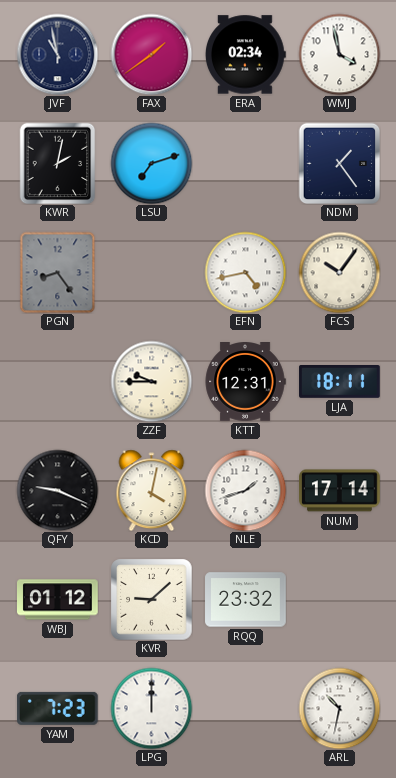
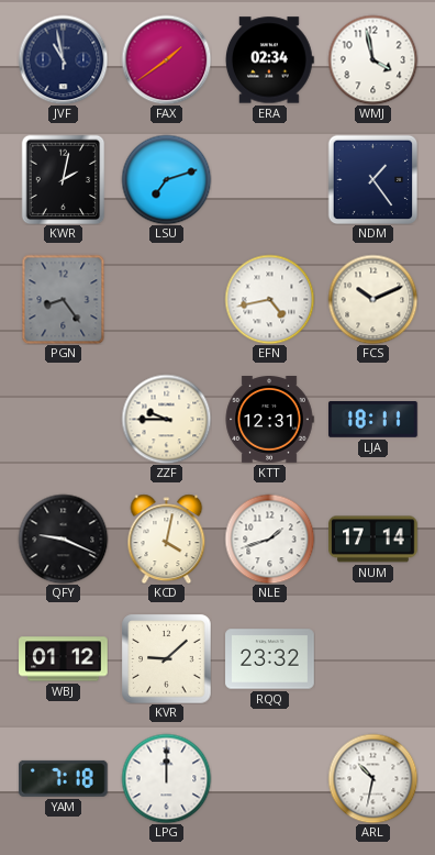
FCS: 10:06 -> 10:11 (372, 299)
YAM: 7:23 -> 7:18 (63, 778)
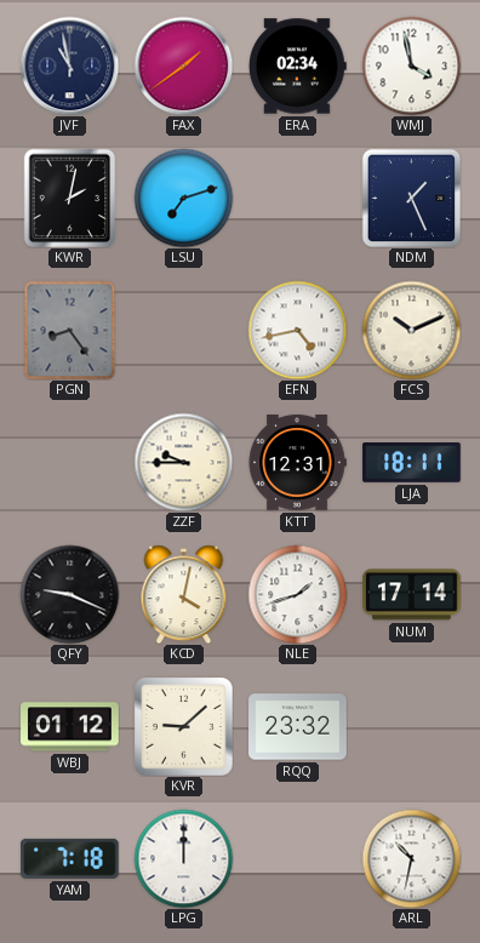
NDM: 1:24 -> 1:26 (411, 198)
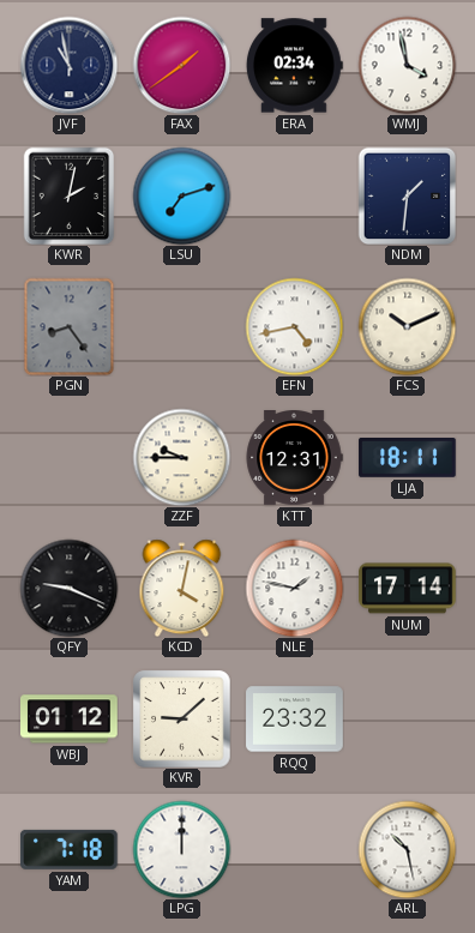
NDM: 1:26 -> 1:31 (407, 195)
NLE: 1:42 -> 1:47 (294, 588)
ARL: 10:32 -> 10:28 (407, 849)
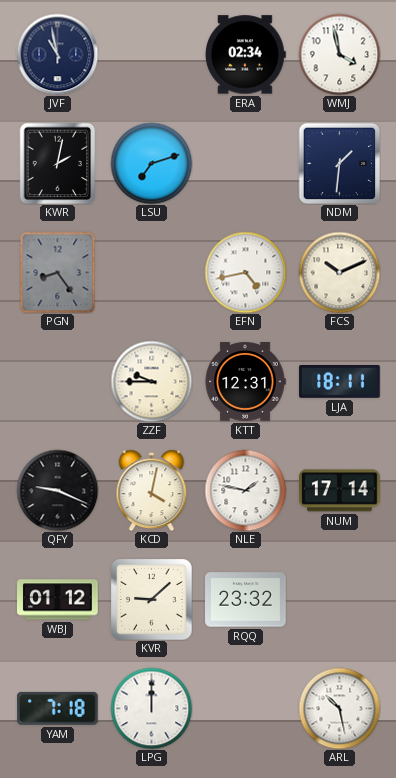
FAX: 1:39 -> none (181, 65)
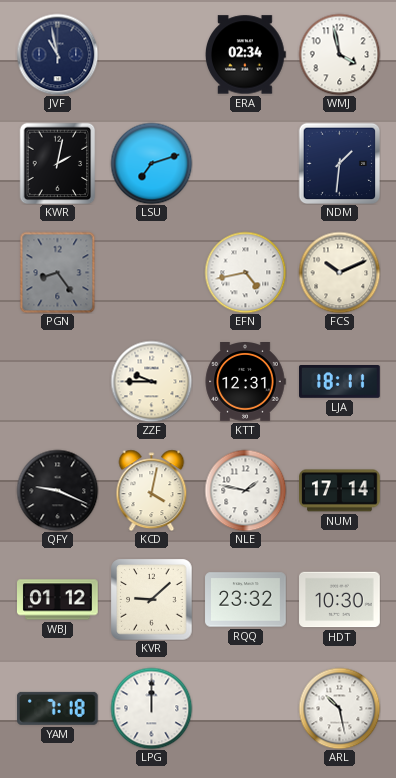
HDT: none -> 10:30 (340, 600)
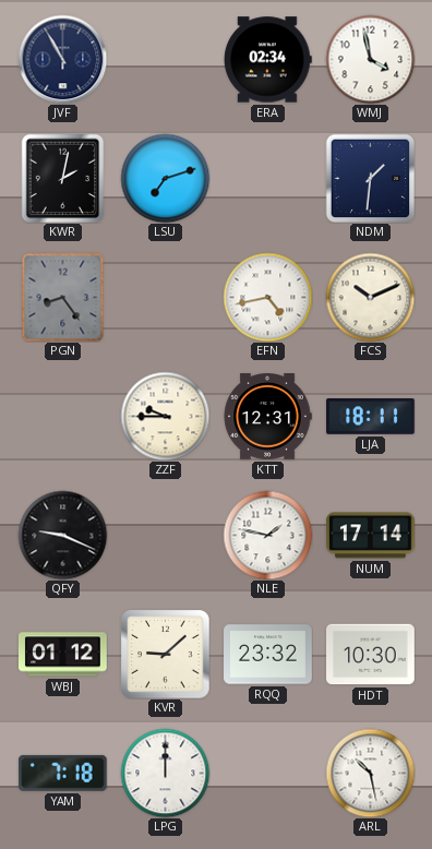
JVF: 10:58 -> 10:55 (62, 59)
KCD: 4:02 -> none (152, 490)
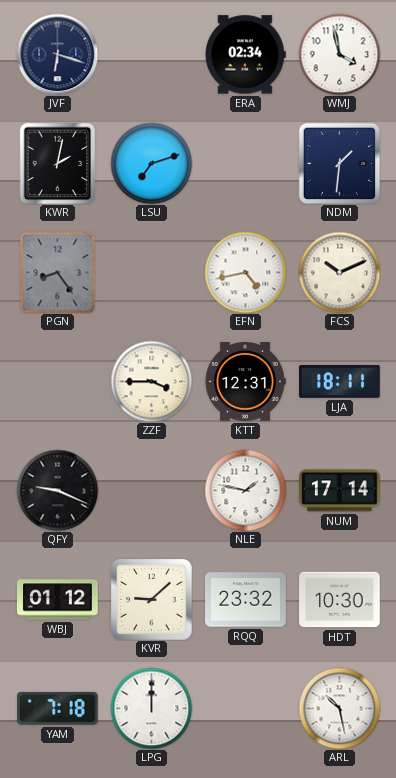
JVF: 10:55 -> 6:18 (57, 54)
ZZF: 9:45 -> 3:45 (151, 381)
